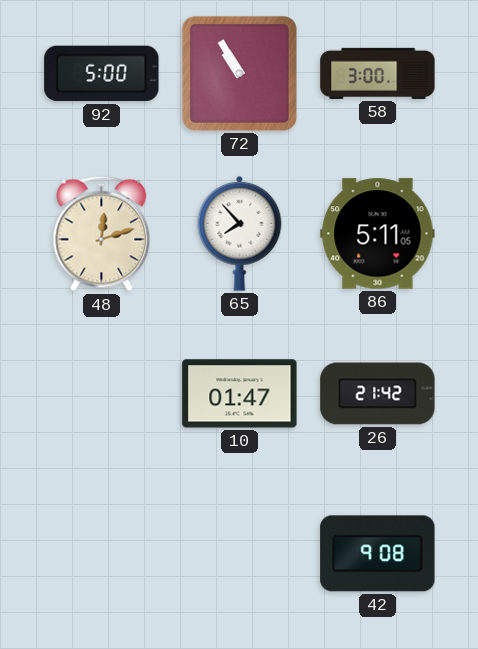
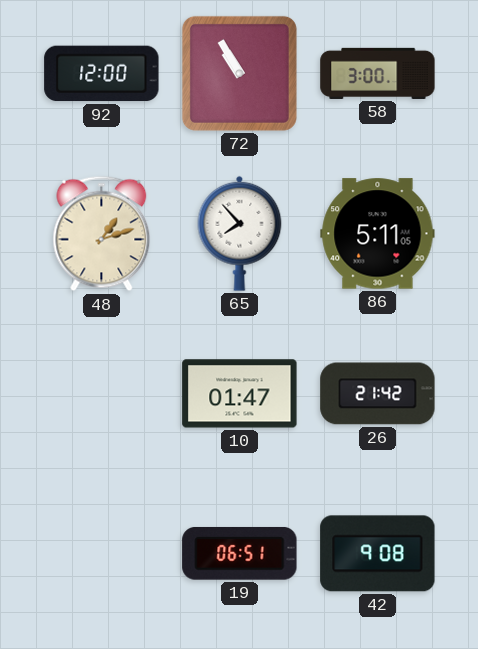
92: 5:00 -> 12:00 (102, 74)
48: 12:12 -> 1:12 (102, 234)
19: none -> 06:51 (240, 553)
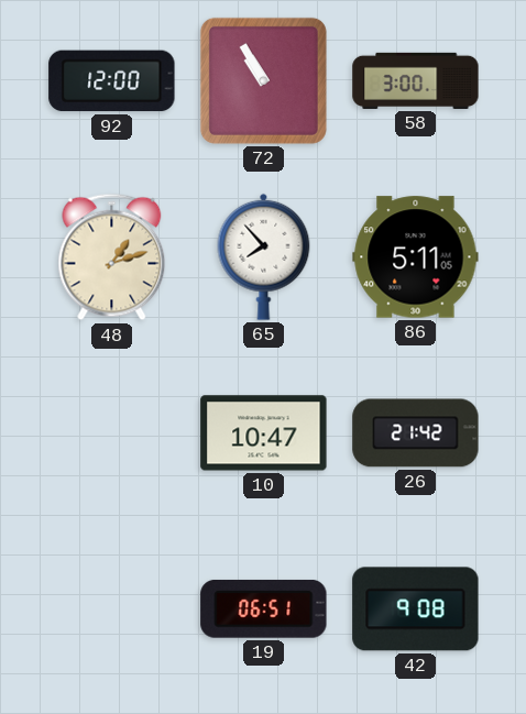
10: 01:47 -> 10:47 (264, 433)
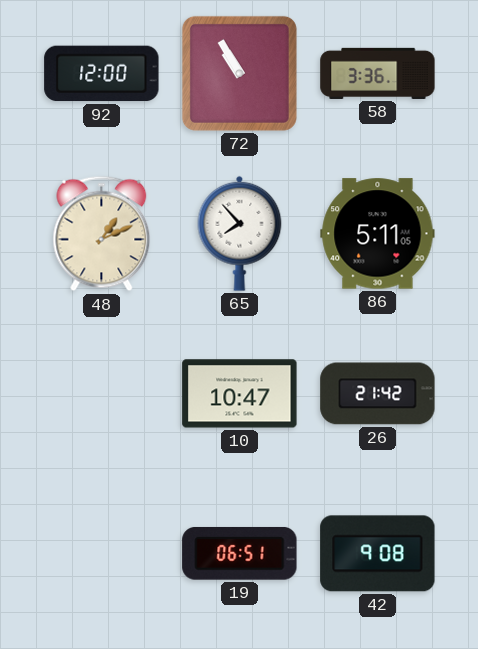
58: 3:00 -> 3:36 (378, 73)
48: 1:12 -> 1:11 (102, 234)
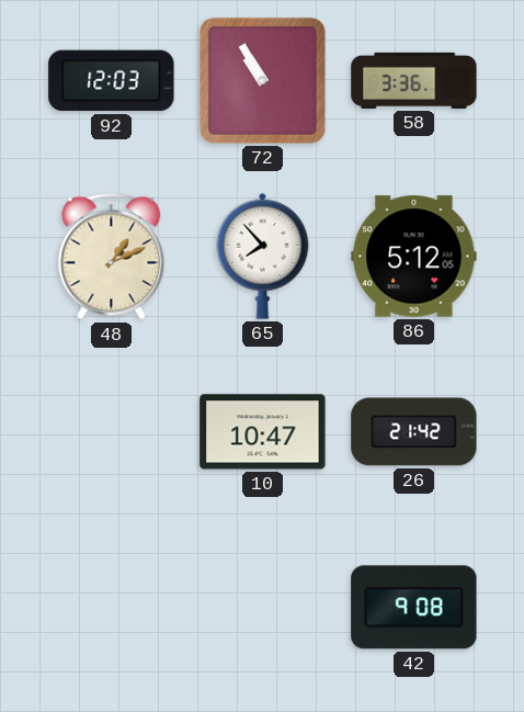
92: 12:00 -> 12:03 (112, 81)
86: 5:11 -> 5:12 (414, 257)
19: 06:51 -> none (240, 553)
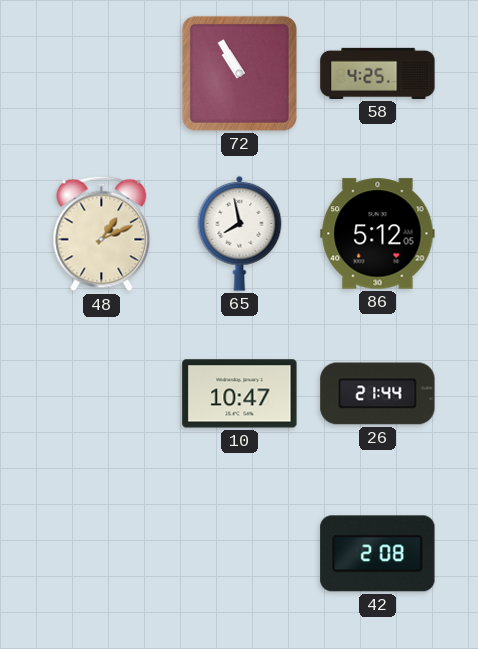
92: 12:03 -> none (112, 81)
58: 3:36 -> 4:25 (378, 73)
65: 7:53 -> 7:58 (240, 233)
26: 21:42 -> 21:44 (378, 394)
42: 9:08 -> 2:08 (378, 554)
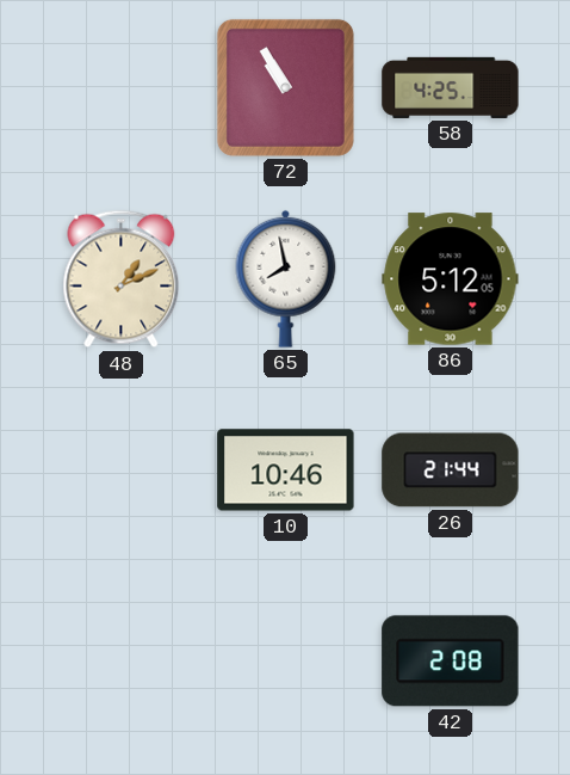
10: 10:47 -> 10:46 (286, 470)
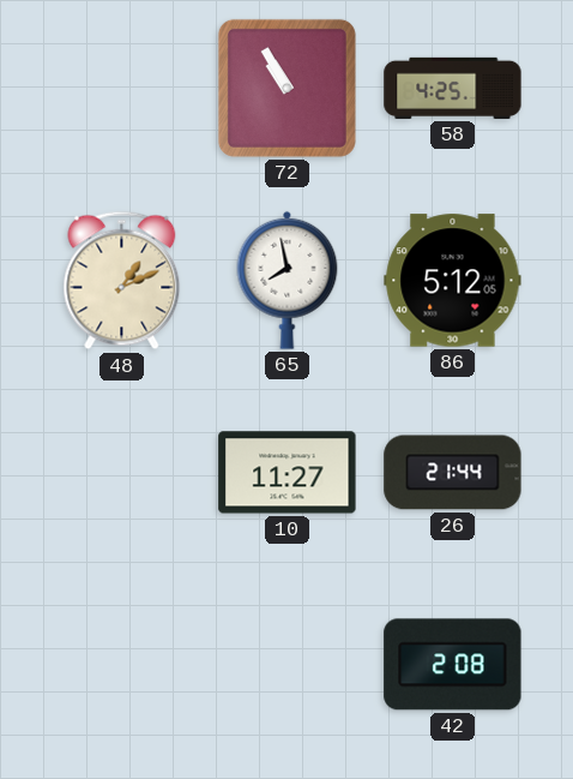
10: 10:46 -> 11:27 (288, 473)
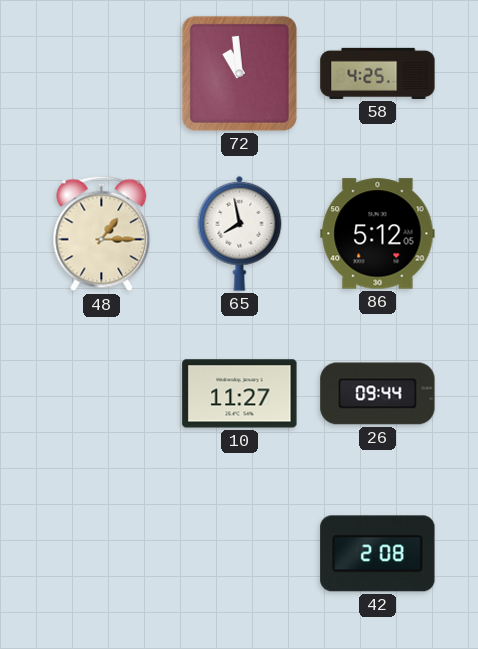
72: 10:55 -> 10:59 (239, 73)
48: 1:11 -> 1:15 (102, 234)
26: 21:44 -> 09:44 (378, 394)
